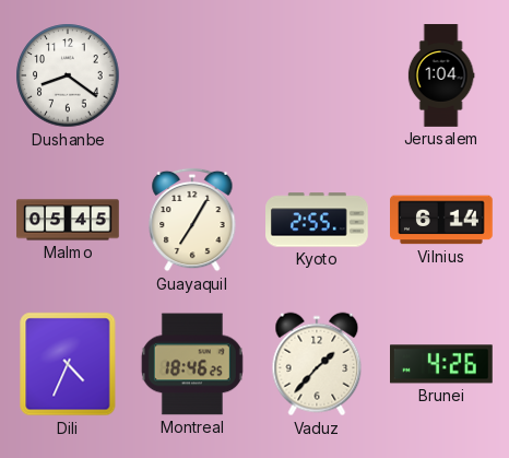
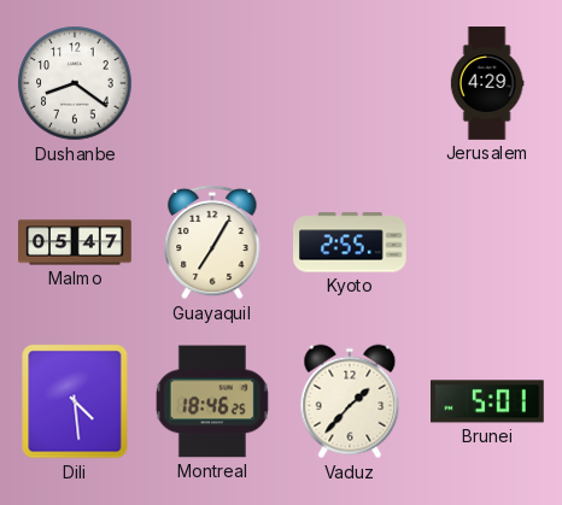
Jerusalem: 1:04 -> 4:29 (487, 83)
Malmo: 05:45 -> 05:47 (75, 242)
Vilnius: 6:14 -> none (442, 220)
Dili: 4:34 -> 4:29 (75, 401)
Brunei: 4:26 -> 5:01 (488, 401)
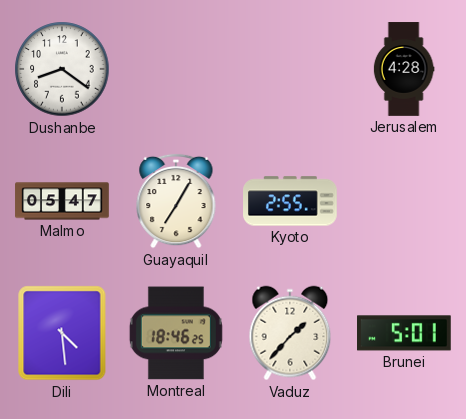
Jerusalem: 4:29 -> 4:28 (404, 69)
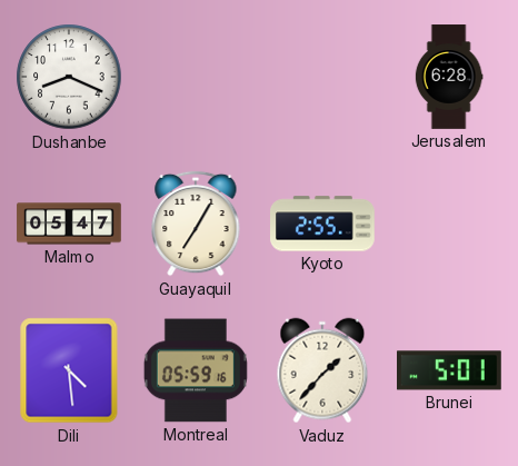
Dushanbe: 8:21 -> 8:19 (69, 77)
Jerusalem: 4:28 -> 6:28 (449, 77)
Montreal: 18:46 -> 05:59 (196, 370)
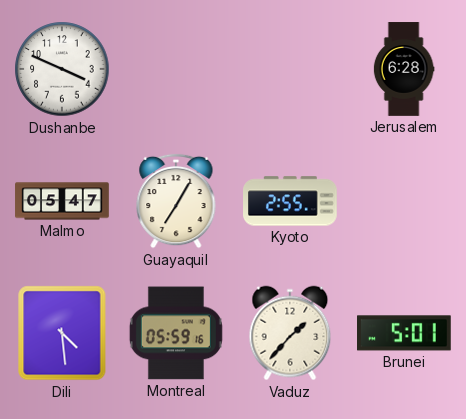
Dushanbe: 8:19 -> 3:49 (62, 69)
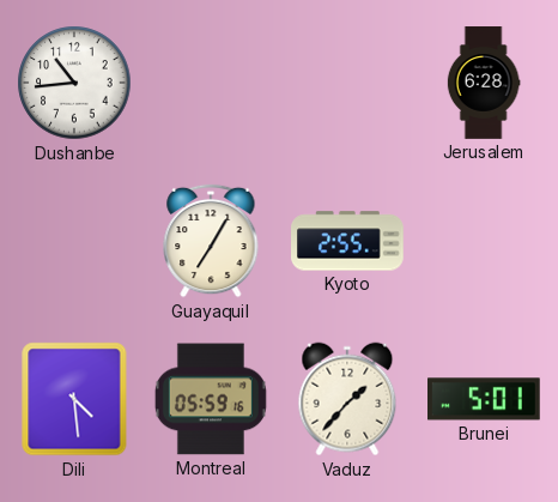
Dushanbe: 3:49 -> 10:44 (74, 83)
Malmo: 05:47 -> none (62, 201)
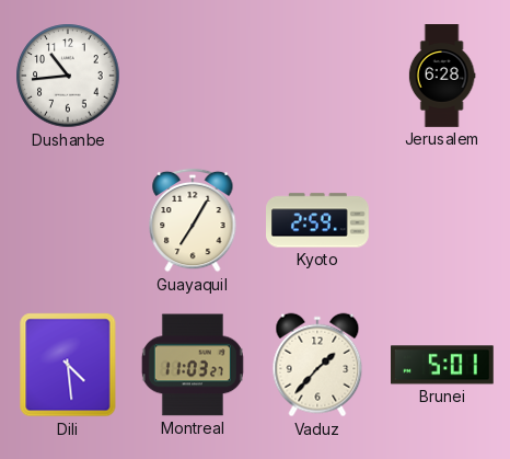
Kyoto: 2:55 -> 2:59 (318, 220)
Montreal: 05:59 -> 11:03 (193, 365)
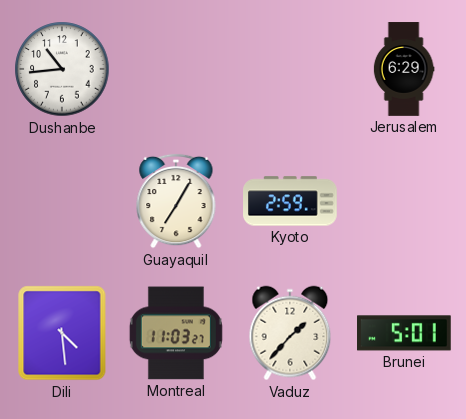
Jerusalem: 6:28 -> 6:29 (404, 69)
